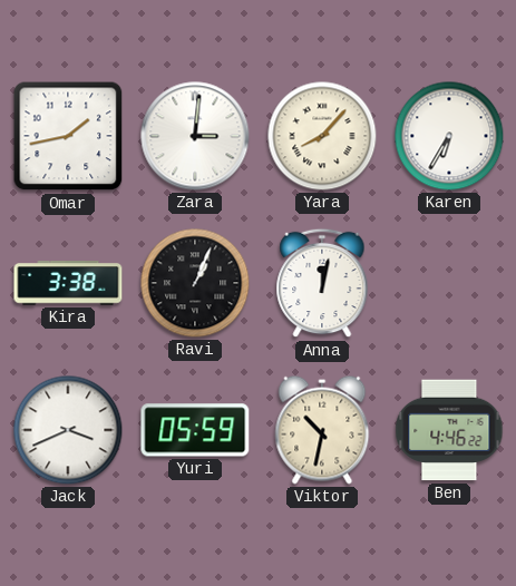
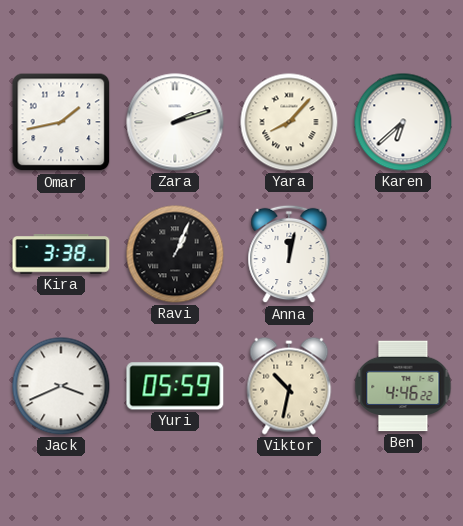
Zara: 3:01 -> 2:12 (175, 122)
Karen: 6:35 -> 6:38 (403, 122)
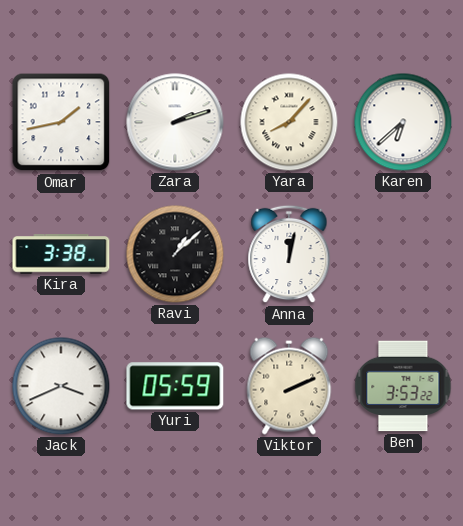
Ravi: 1:04 -> 1:08 (175, 254)
Viktor: 10:32 -> 2:11 (289, 386)
Ben: 4:46 -> 3:53 (403, 386)
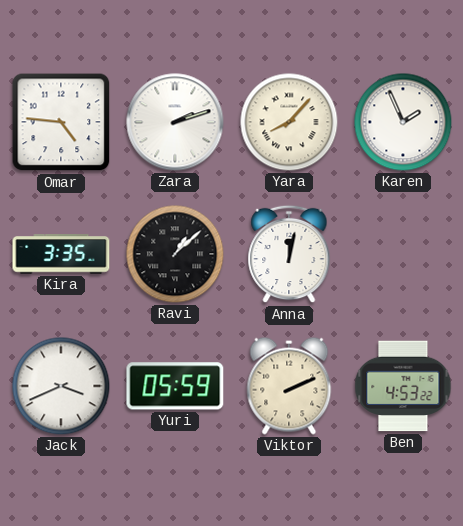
Omar: 1:43 -> 4:46 (61, 122)
Karen: 6:38 -> 1:56 (403, 122)
Kira: 3:38 -> 3:35 (61, 254)
Ben: 3:53 -> 4:53 (403, 386)
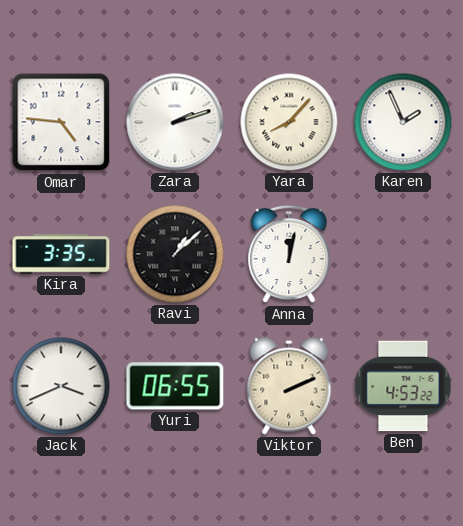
Yuri: 05:59 -> 06:55 (175, 386)
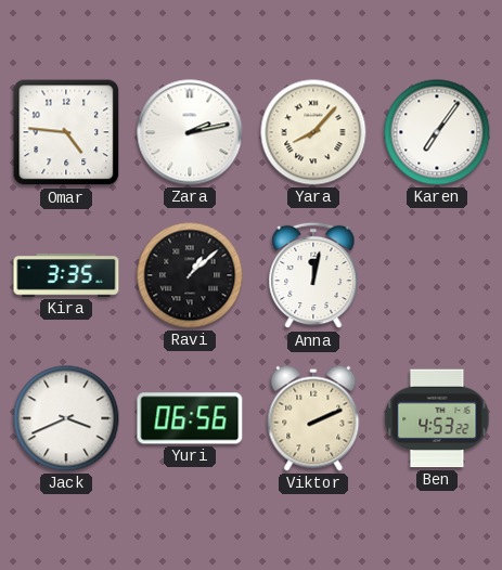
Zara: 2:12 -> 2:13 (190, 132)
Karen: 1:56 -> 7:06 (437, 132)
Yuri: 06:55 -> 06:56 (190, 418)
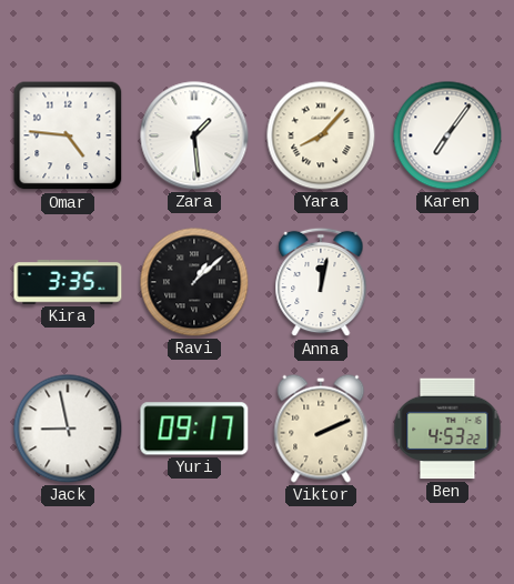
Zara: 2:13 -> 1:29 (194, 135)
Jack: 3:41 -> 8:58 (68, 429)
Yuri: 06:56 -> 09:17 (194, 429)
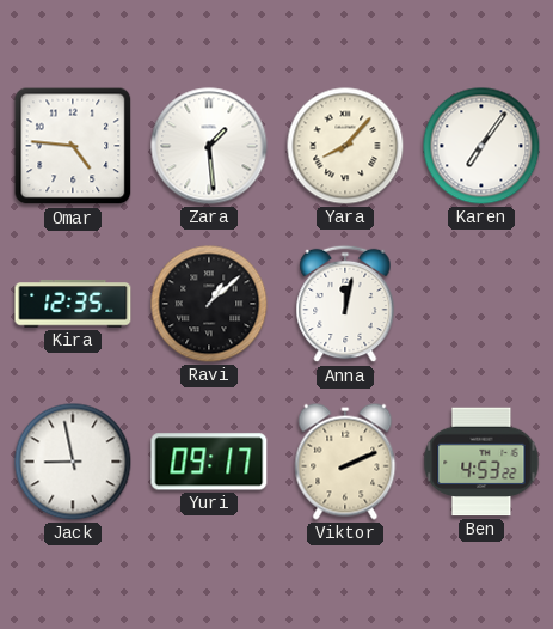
Kira: 3:35 -> 12:35 (73, 304)
